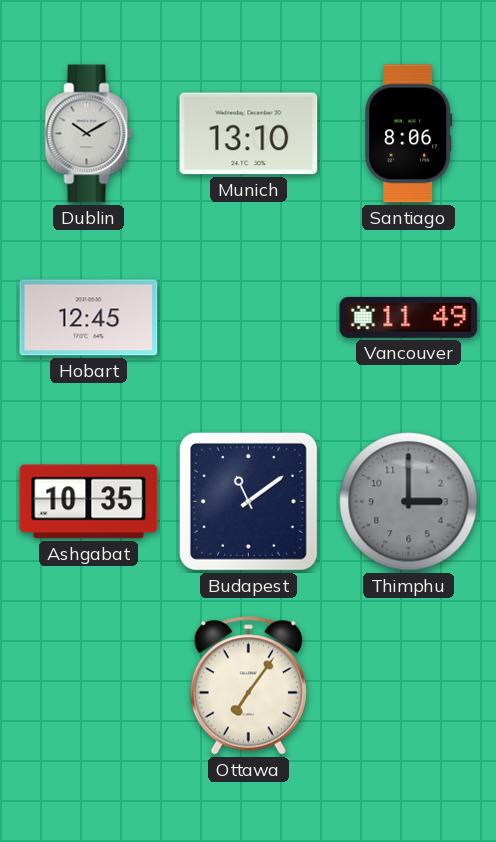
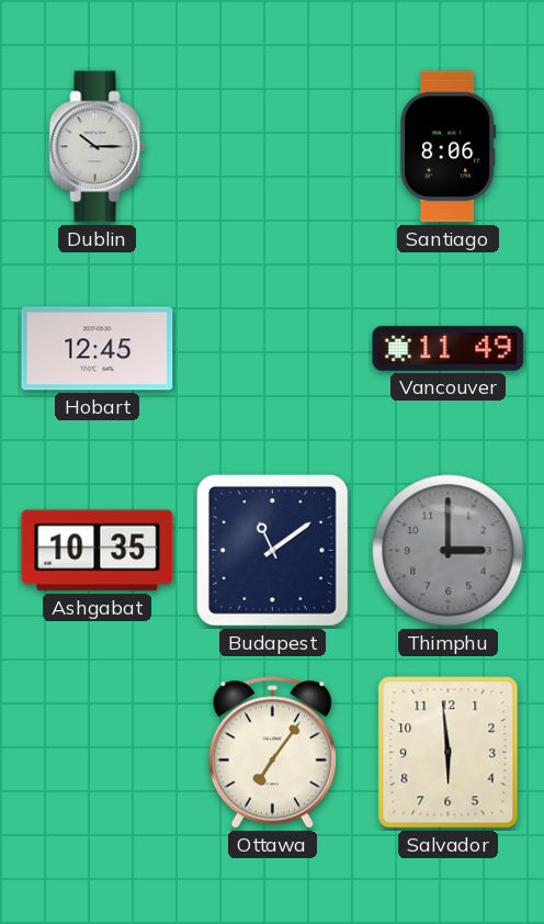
Dublin: 10:10 -> 10:15 (98, 147)
Munich: 13:10 -> none (249, 134)
Salvador: none -> 5:59 (449, 753)
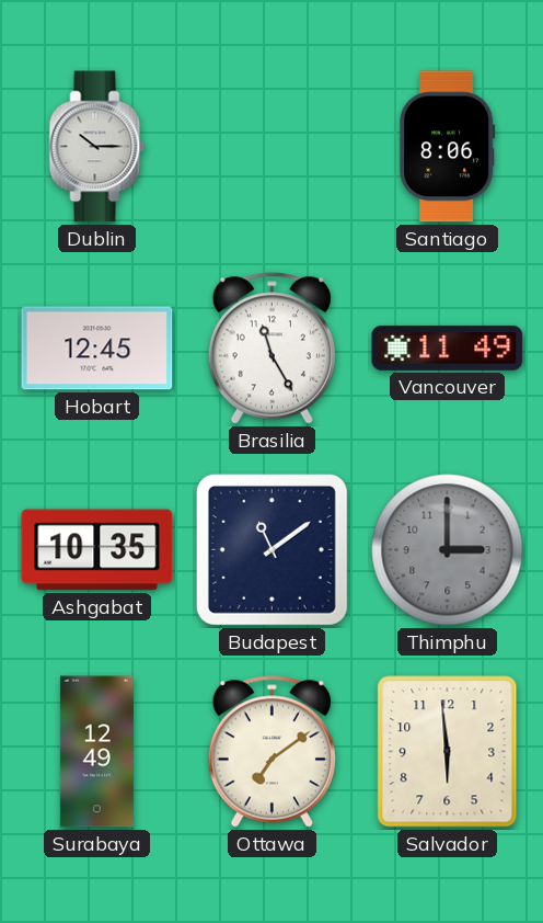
Brasilia: none -> 11:25 (271, 349)
Surabaya: none -> 12:49 (96, 752)
Ottawa: 7:06 -> 7:09 (271, 752)
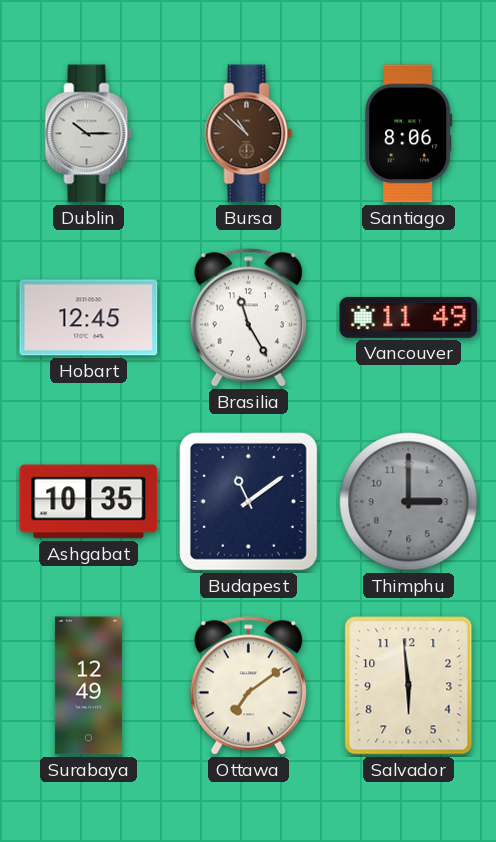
Bursa: none -> 10:52 (249, 134)
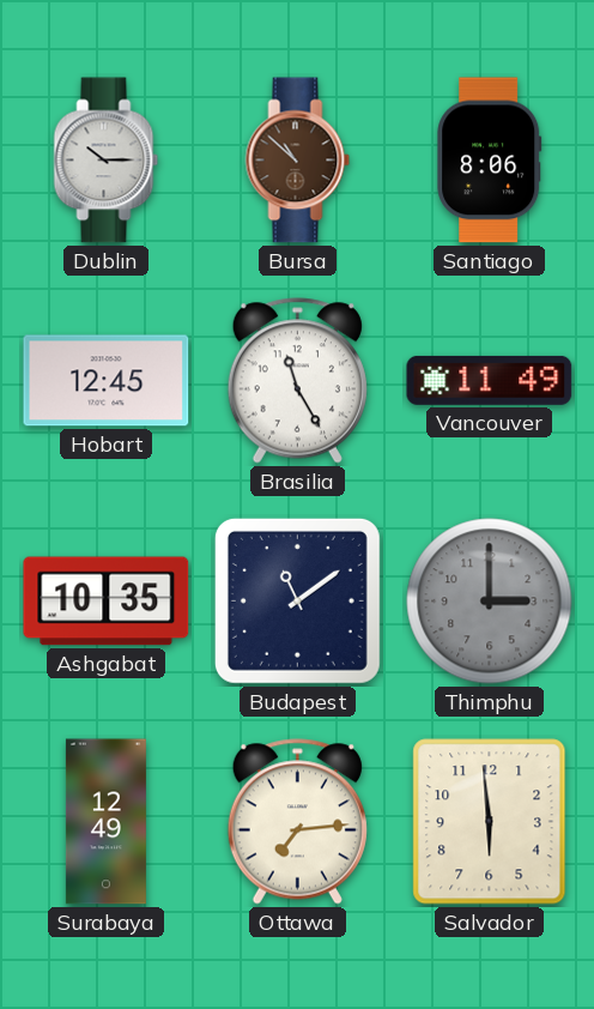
Ottawa: 7:09 -> 7:14 (297, 822)
